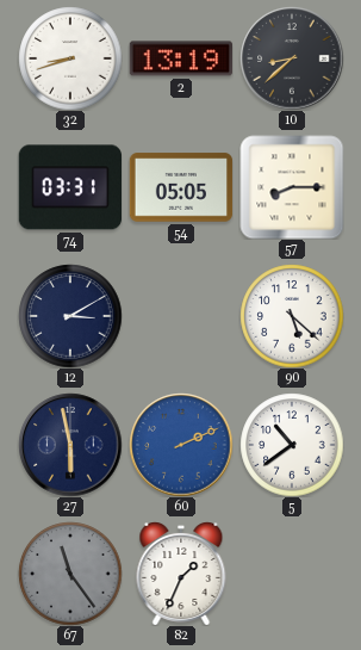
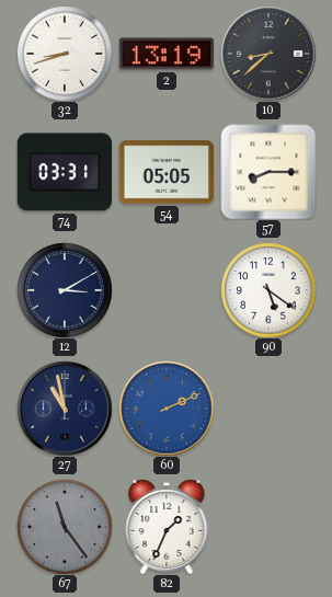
90: 5:22 -> 5:21 (268, 290)
27: 5:58 -> 10:58 (65, 409)
5: 10:39 -> none (292, 445)
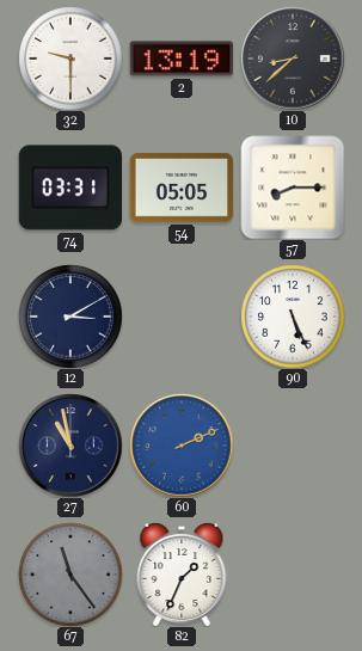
32: 8:42 -> 9:30 (70, 59)
90: 5:21 -> 5:26 (293, 317)
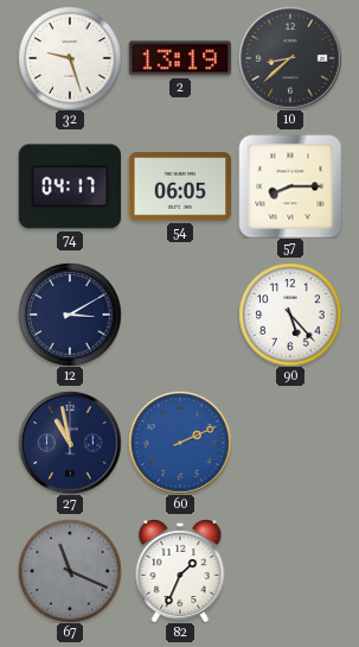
32: 9:30 -> 9:27 (70, 58)
74: 03:31 -> 04:17 (69, 186)
54: 05:05 -> 06:05 (180, 186)
90: 5:26 -> 5:23 (290, 315)
67: 11:24 -> 11:19 (70, 571)
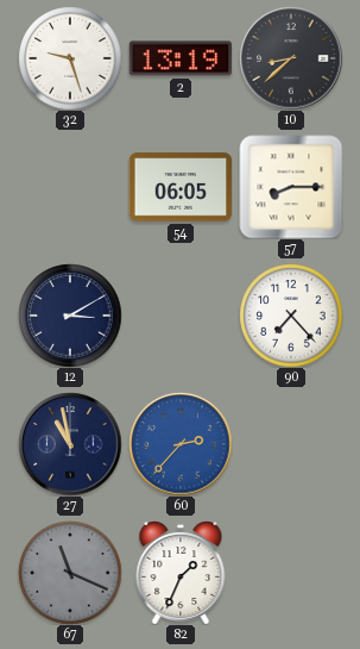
74: 04:17 -> none (69, 186)
90: 5:23 -> 7:23 (291, 316)
60: 2:11 -> 2:37 (181, 444)
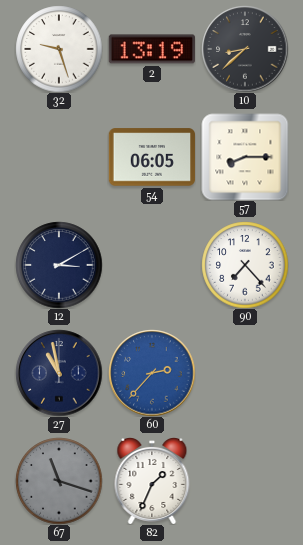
67: 11:19 -> 11:18 (59, 481)
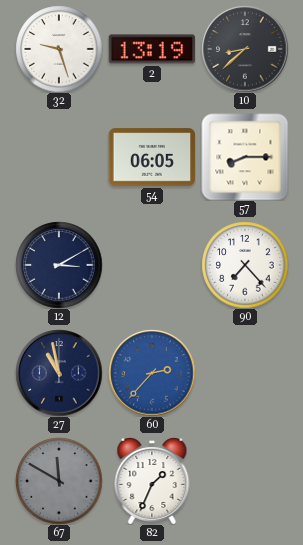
67: 11:18 -> 11:50 (59, 481)
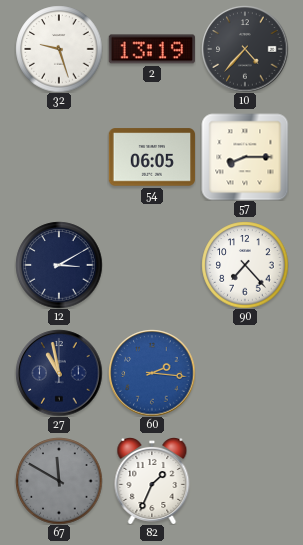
10: 8:38 -> 4:37 (245, 49)
60: 2:37 -> 2:16 (152, 373)
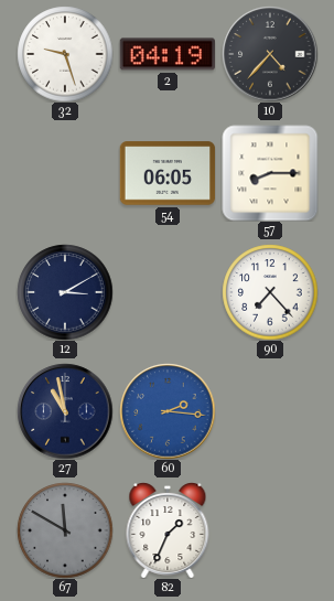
2: 13:19 -> 04:19 (168, 54)
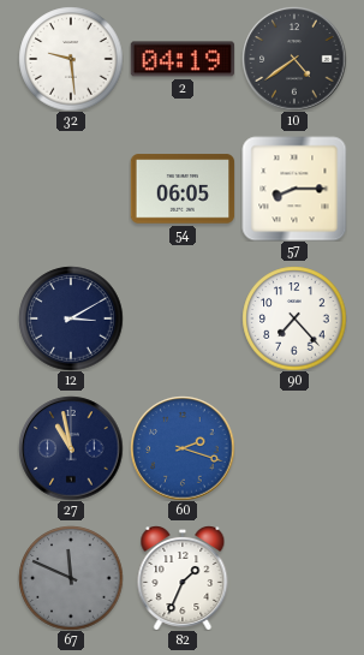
32: 9:27 -> 9:29 (71, 59)
10: 4:37 -> 4:39 (294, 59)
60: 2:16 -> 2:18 (183, 448)
67: 11:50 -> 11:49 (71, 578)
